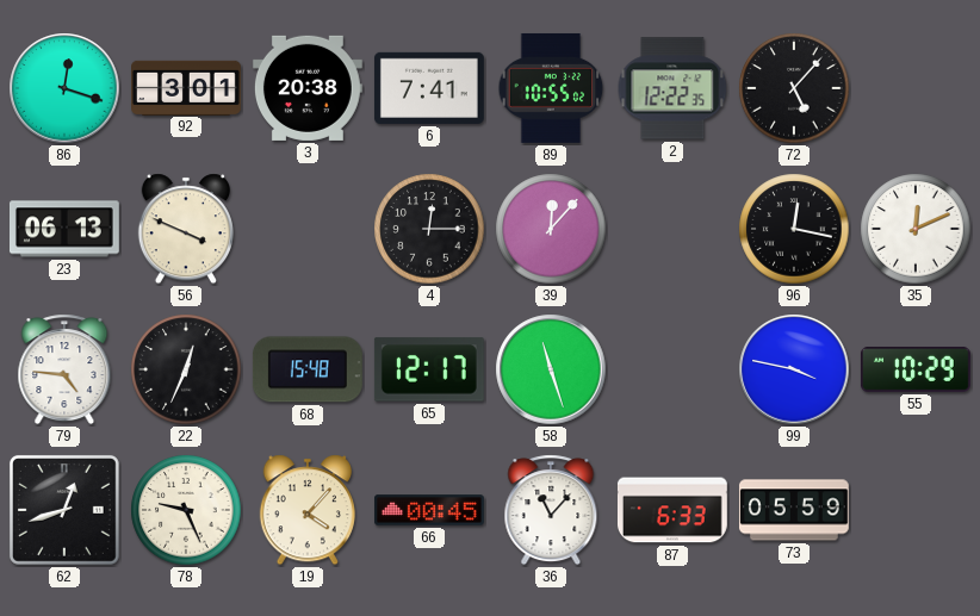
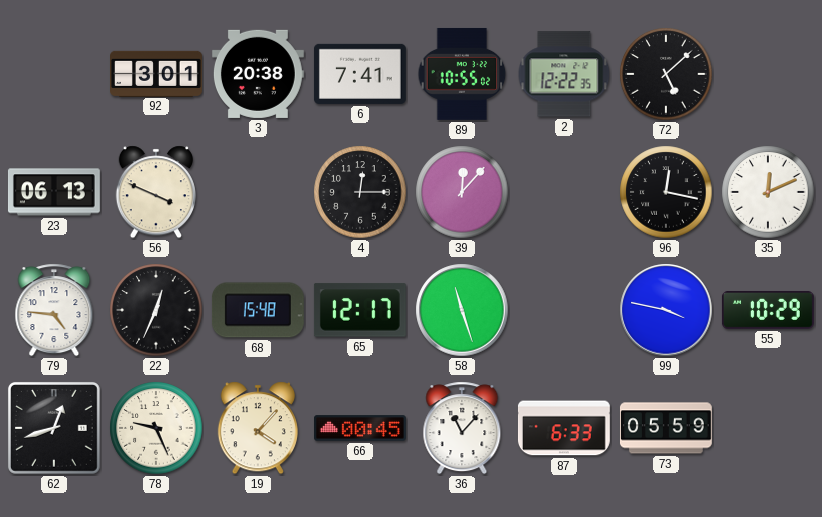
86: 12:18 -> none (64, 88)
72: 5:07 -> 5:08 (666, 74)
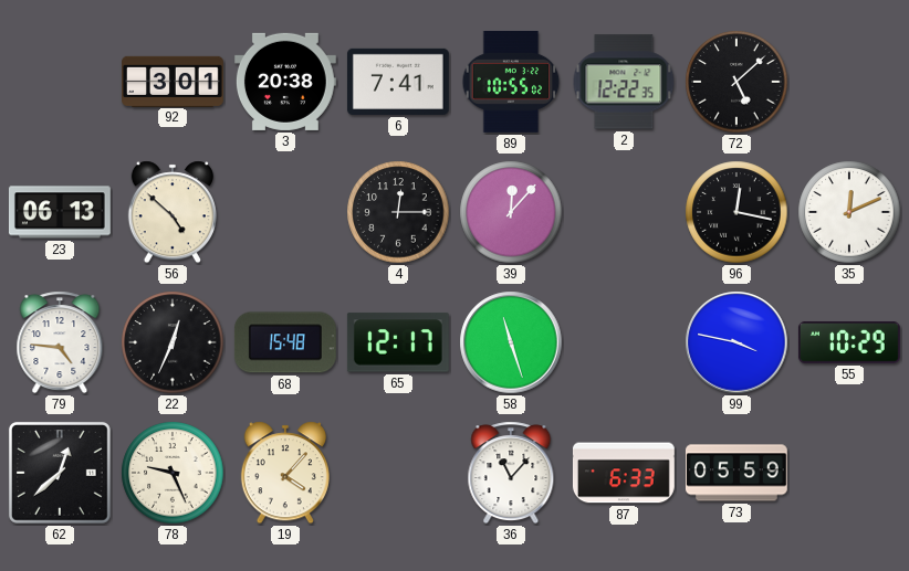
56: 3:49 -> 4:52 (173, 212)
62: 12:42 -> 12:38 (60, 473)
66: 00:45 -> none (361, 428)
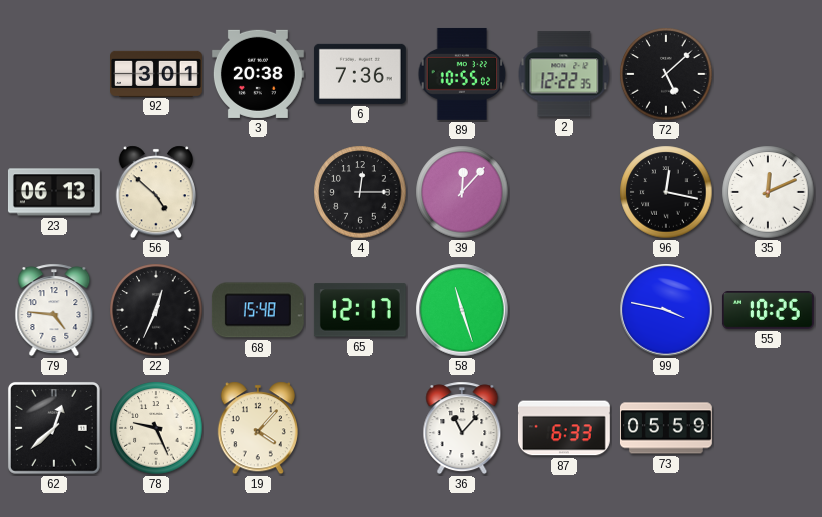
6: 7:41 -> 7:36 (360, 74)
55: 10:29 -> 10:25 (768, 310)
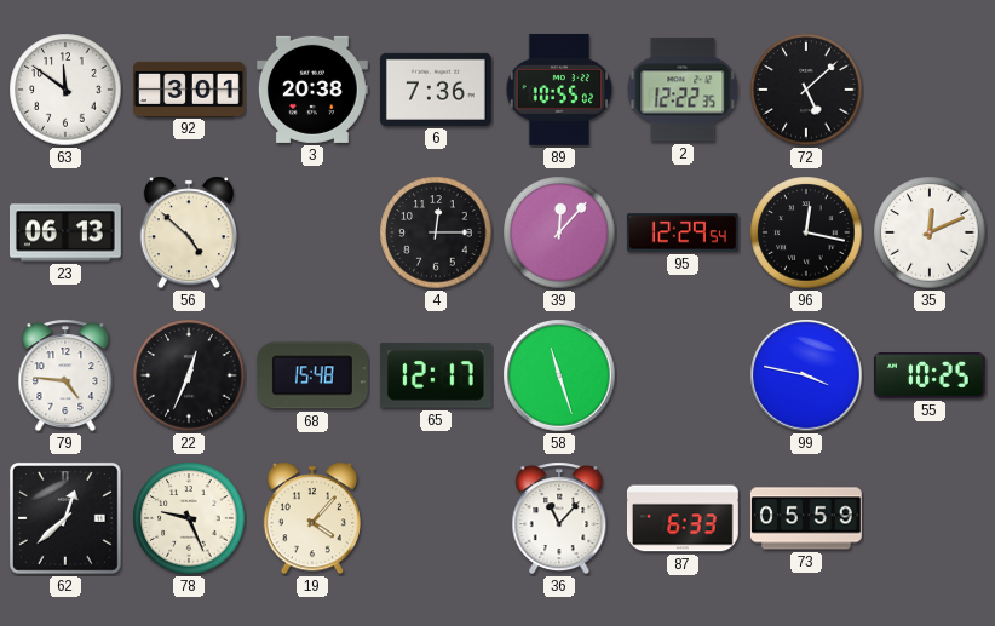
63: none -> 11:51 (65, 90)
95: none -> 12:29 (683, 232)
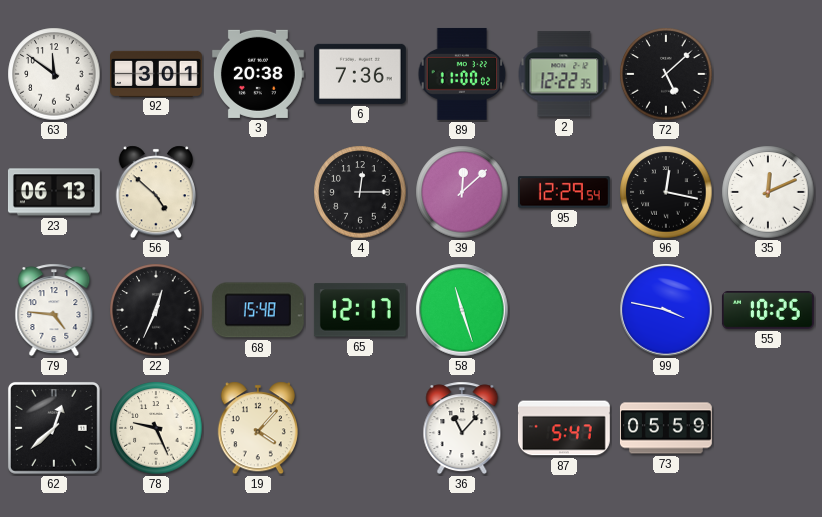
89: 10:55 -> 11:00 (462, 74)
39: 12:07 -> 12:08 (462, 192)
87: 6:33 -> 5:47 (564, 428)
